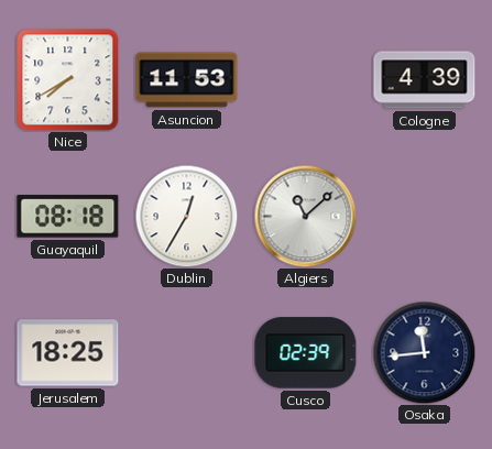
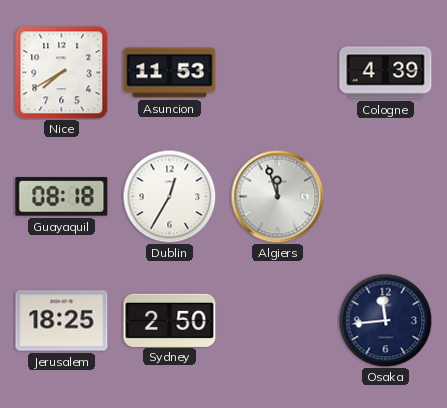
Algiers: 11:08 -> 11:57 (277, 196)
Sydney: none -> 2:50 (170, 320)
Cusco: 02:39 -> none (306, 353)
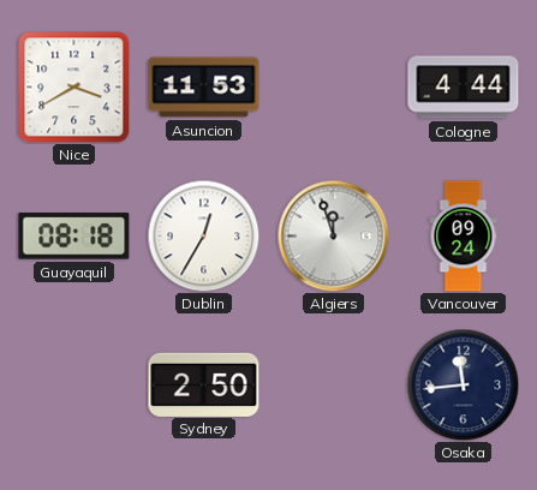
Nice: 7:40 -> 3:40 (74, 88)
Cologne: 4:39 -> 4:44 (464, 88)
Vancouver: none -> 09:24 (464, 237)
Jerusalem: 18:25 -> none (62, 321)
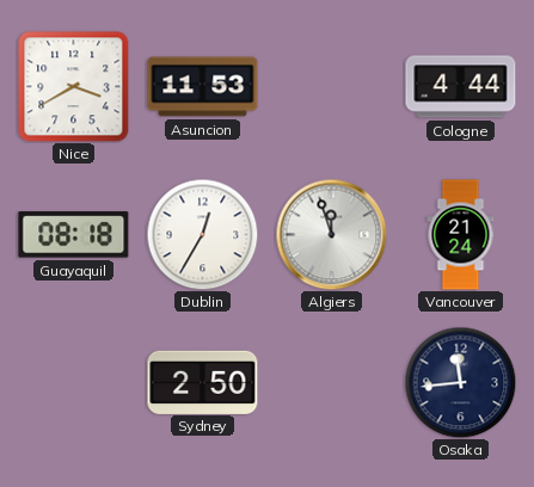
Vancouver: 09:24 -> 21:24 (461, 235)
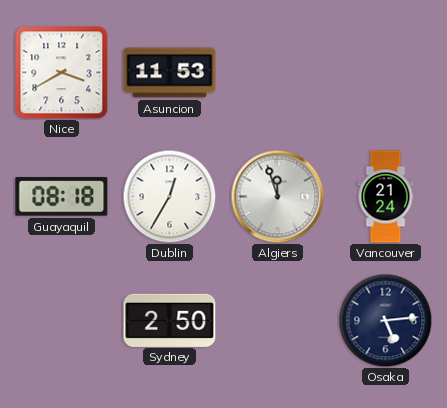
Cologne: 4:44 -> none (461, 87)
Osaka: 11:44 -> 5:14 (385, 320)
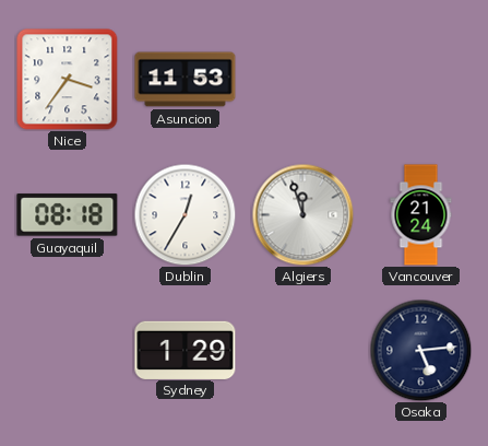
Nice: 3:40 -> 3:36 (68, 80)
Sydney: 2:50 -> 1:29 (186, 350)
